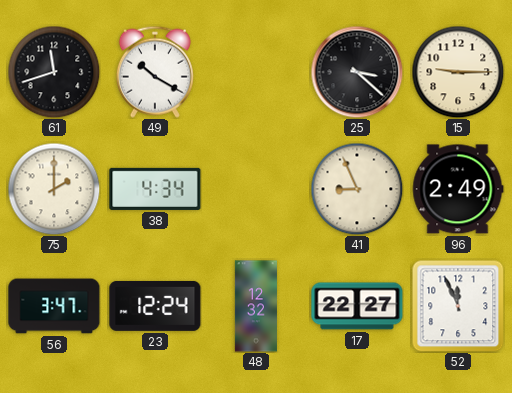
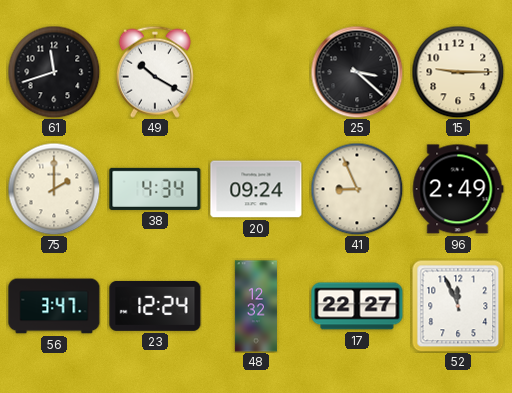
20: none -> 09:24 (256, 189)
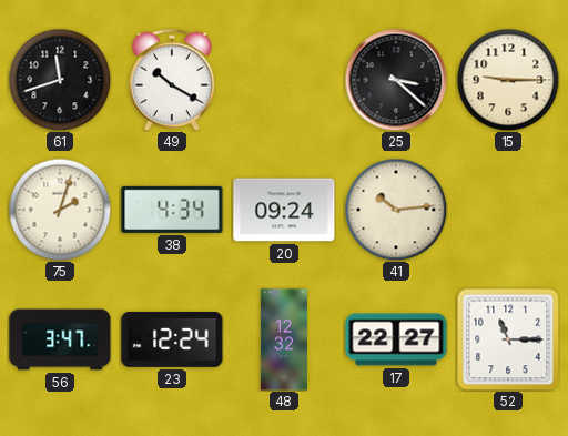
75: 2:00 -> 2:03 (60, 210)
41: 8:56 -> 10:14 (396, 210)
96: 2:49 -> none (458, 189)
52: 11:56 -> 11:15 (508, 339)
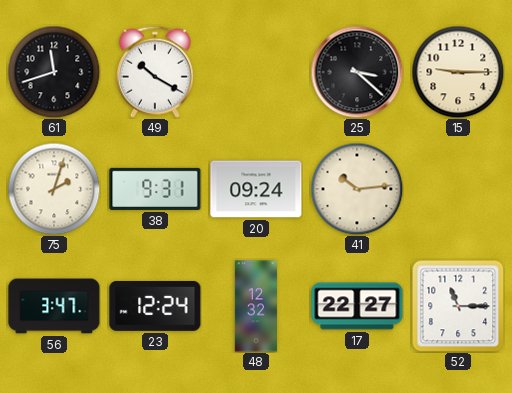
38: 4:34 -> 9:31 (155, 189)
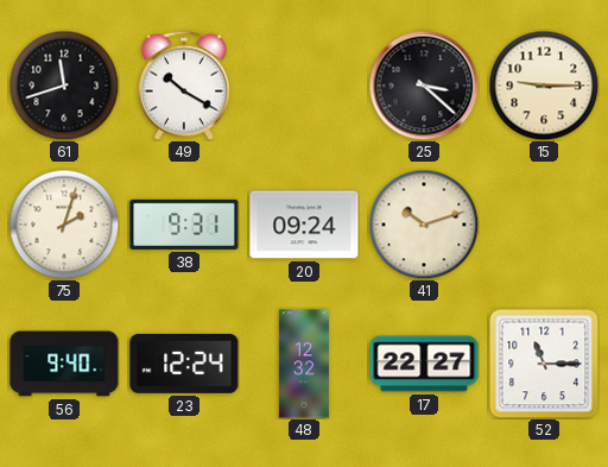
41: 10:14 -> 10:12 (424, 225)
56: 3:47 -> 9:40 (64, 364)
